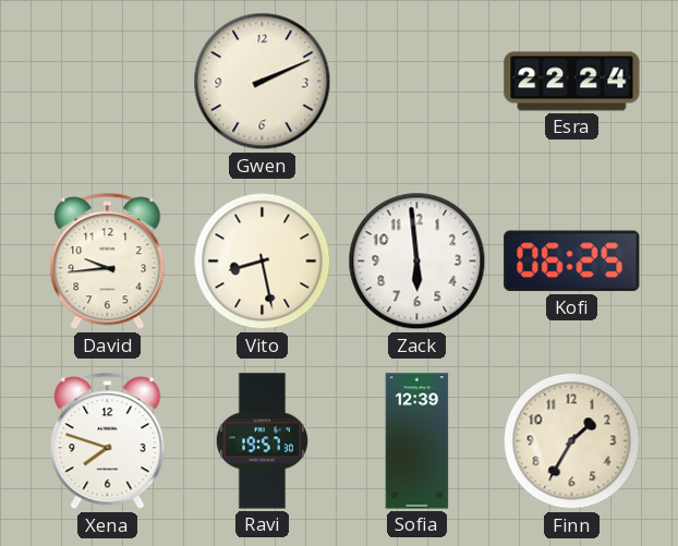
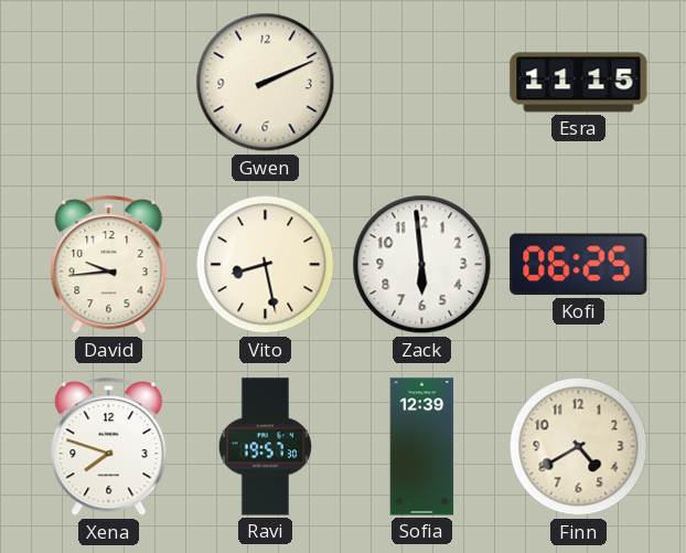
Esra: 22:24 -> 11:15 (579, 83)
Finn: 1:35 -> 4:40 (579, 447)
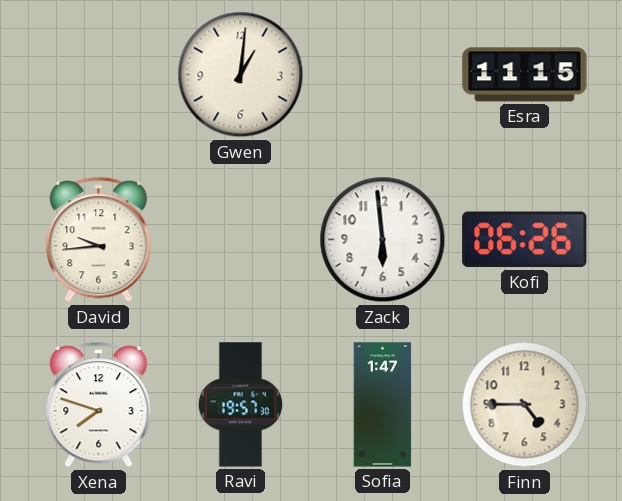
Gwen: 2:11 -> 1:01 (241, 75)
Vito: 8:28 -> none (266, 265)
Kofi: 06:25 -> 06:26 (525, 240)
Sofia: 12:39 -> 1:47 (383, 405)
Finn: 4:40 -> 4:45 (525, 405)
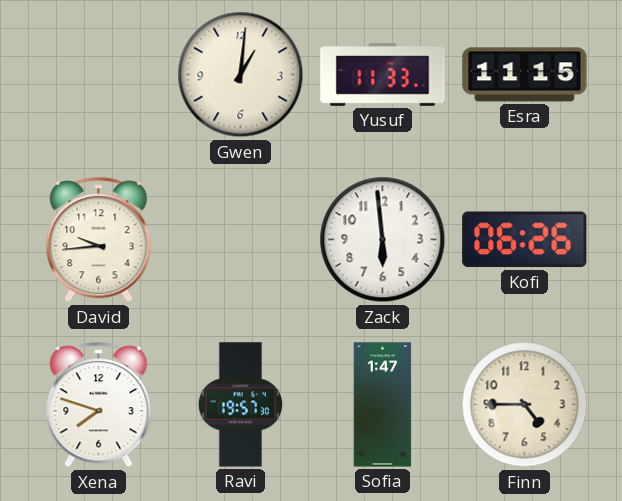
Yusuf: none -> 11:33 (383, 75)
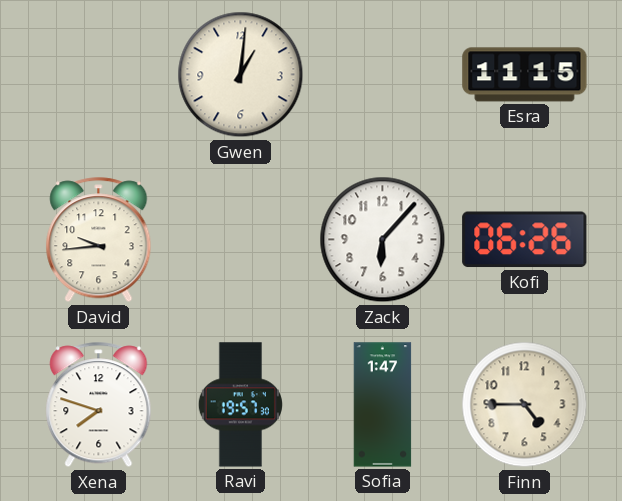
Yusuf: 11:33 -> none (383, 75)
Zack: 5:59 -> 6:07 (383, 240)
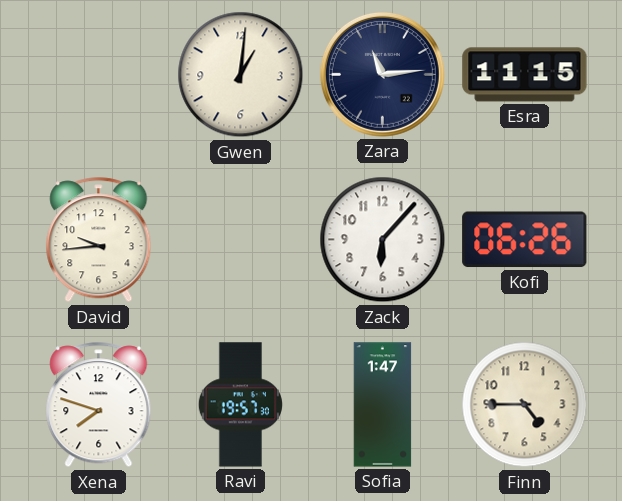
Zara: none -> 11:14 (382, 74)
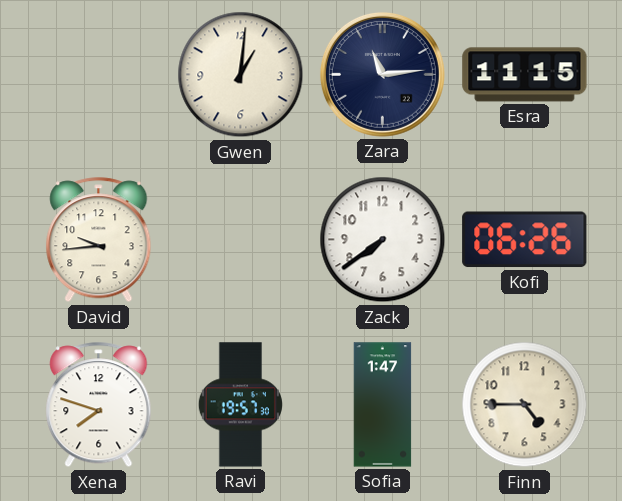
Zack: 6:07 -> 7:39 (383, 240)
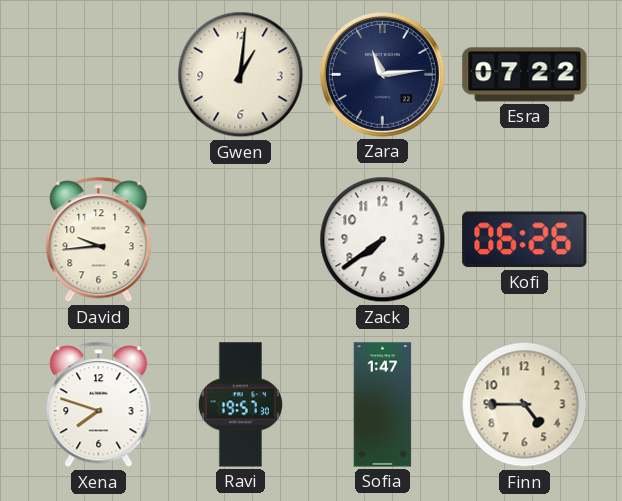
Esra: 11:15 -> 07:22 (525, 75)
